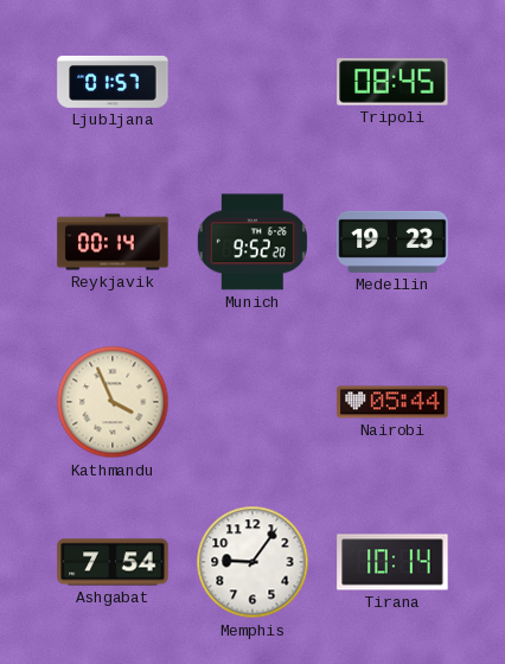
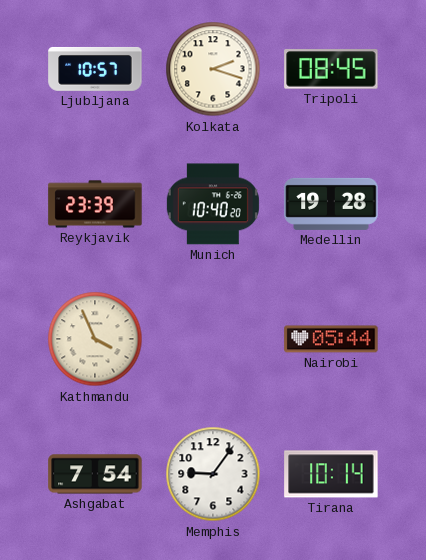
Ljubljana: 01:57 -> 10:57 (95, 69)
Kolkata: none -> 2:18 (213, 69)
Reykjavik: 00:14 -> 23:39 (95, 204)
Munich: 9:52 -> 10:40 (213, 204)
Medellin: 19:23 -> 19:28 (331, 204)
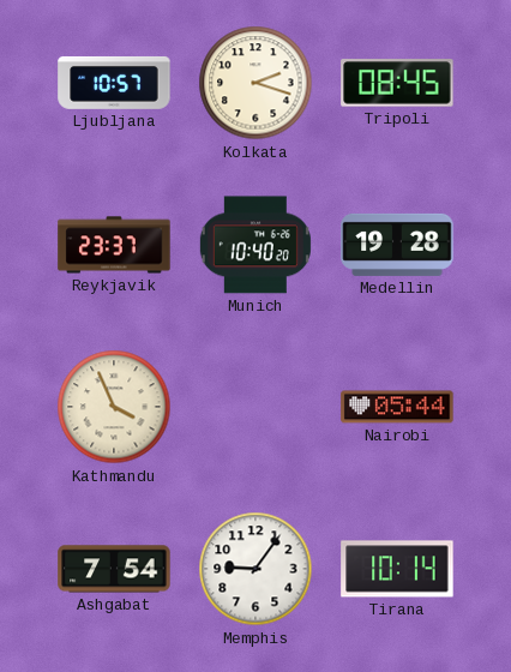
Reykjavik: 23:39 -> 23:37 (114, 245)
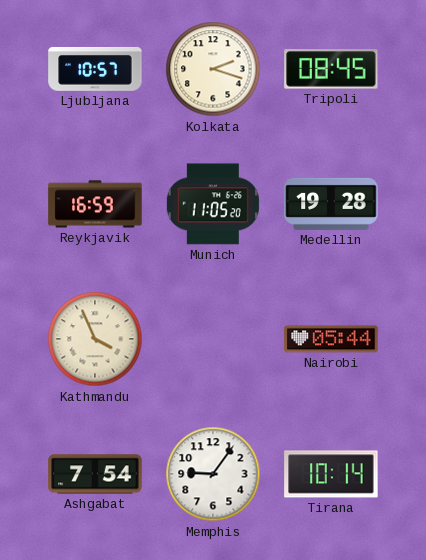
Reykjavik: 23:37 -> 16:59 (95, 204)
Munich: 10:40 -> 11:05 (213, 204)
